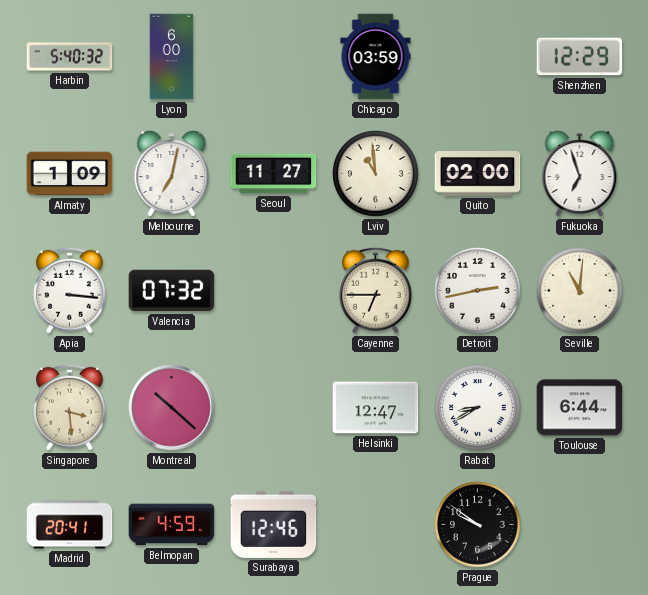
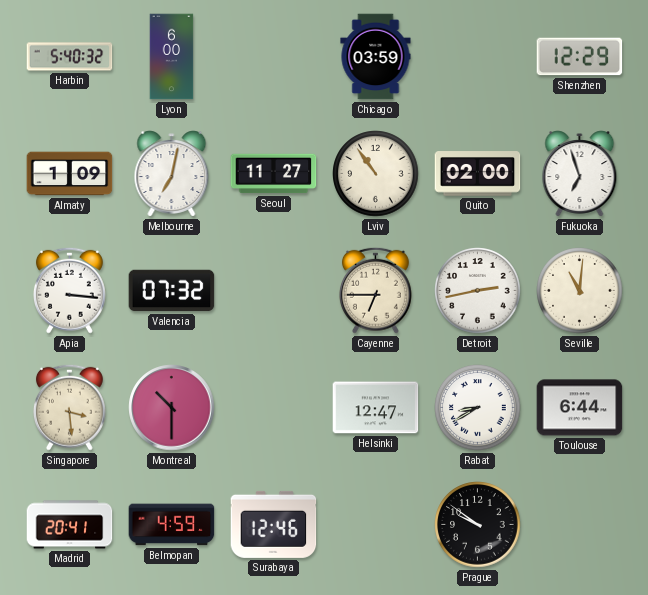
Lviv: 10:59 -> 10:54 (376, 174)
Montreal: 10:22 -> 10:30 (172, 408)
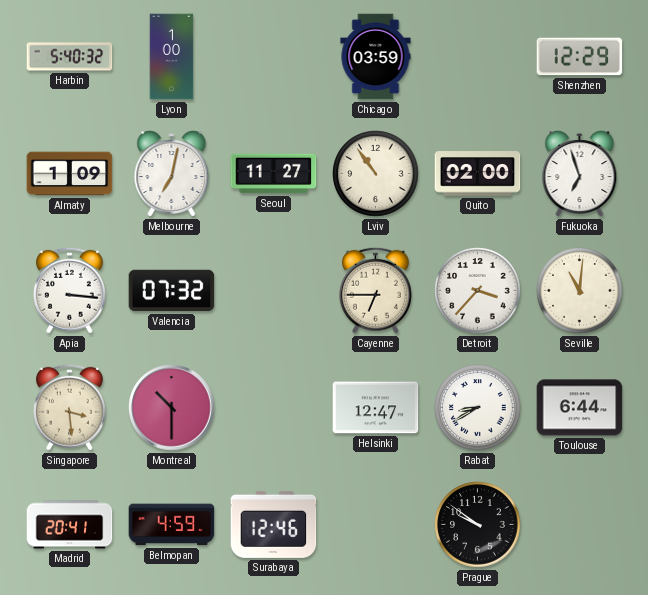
Lyon: 6:00 -> 1:00 (172, 57)
Detroit: 2:43 -> 3:37 (478, 291)
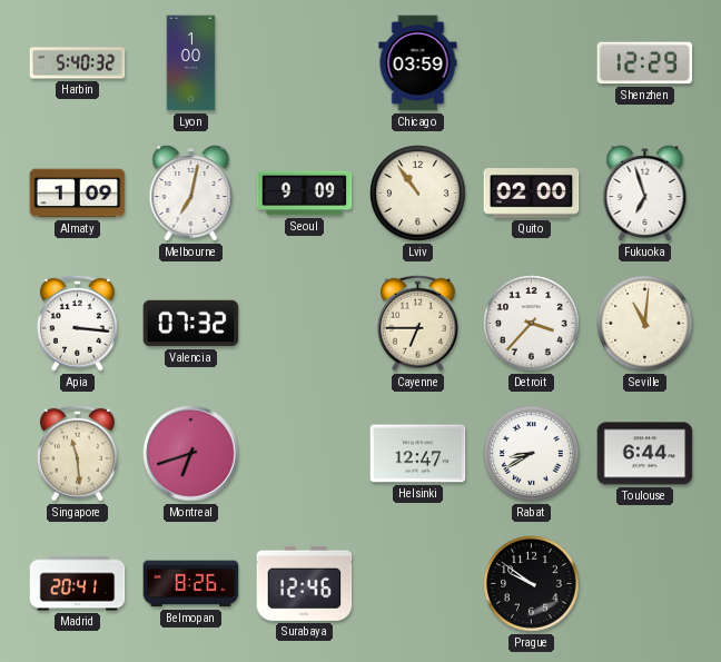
Seoul: 11:27 -> 9:09 (305, 194)
Singapore: 3:29 -> 11:29 (77, 453)
Montreal: 10:30 -> 6:42 (191, 454)
Belmopan: 4:59 -> 8:26 (191, 584)
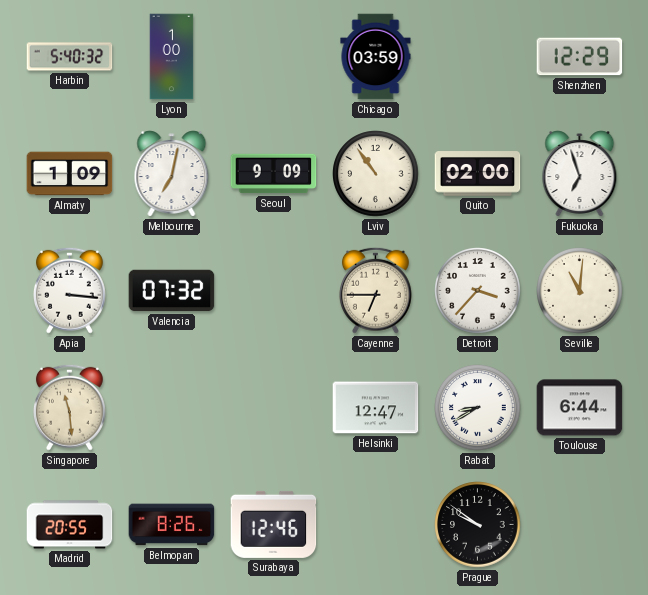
Montreal: 6:42 -> none (191, 454)
Madrid: 20:41 -> 20:55 (70, 525)
